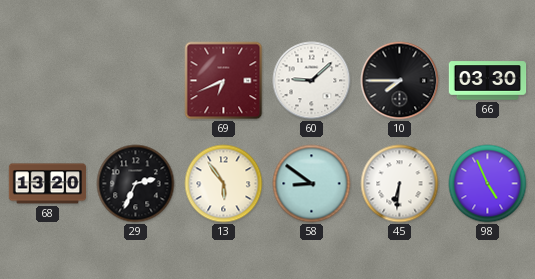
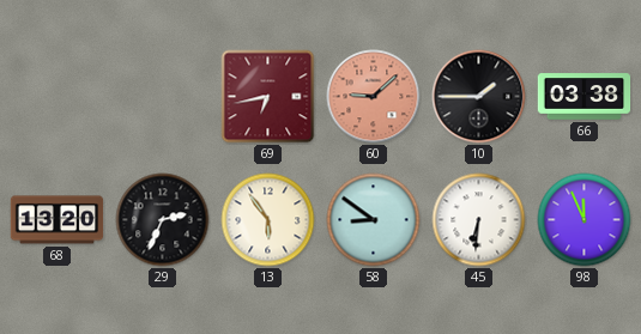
69: 6:41 -> 6:43 (268, 97)
60 dial: white -> salmon (374, 97)
10: 7:45 -> 1:45 (479, 97)
66: 03:30 -> 03:38 (585, 97)
98: 4:56 -> 11:56 (585, 220)
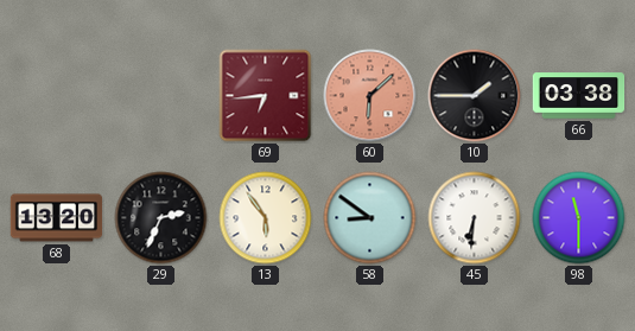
69: 6:43 -> 6:44 (266, 96)
60: 9:08 -> 6:08 (370, 96)
98: 11:56 -> 11:30 (579, 218)
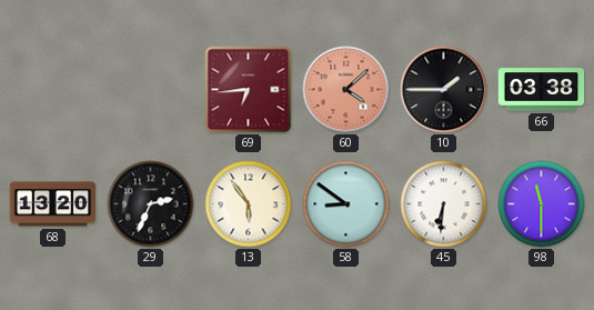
60: 6:08 -> 4:08 (346, 90)
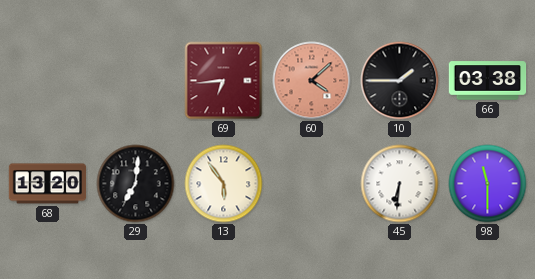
29: 2:34 -> 7:01 (136, 184)
58: 8:51 -> none (346, 204)
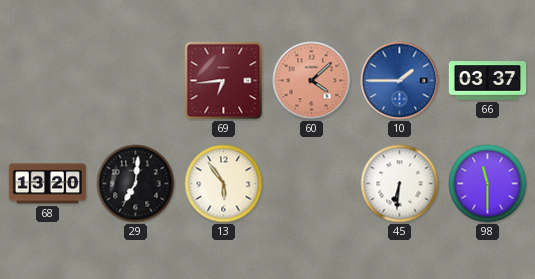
10 dial: black -> blue (400, 81)
66: 03:38 -> 03:37 (488, 81)
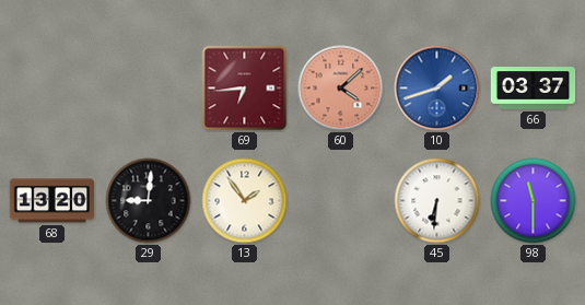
10: 1:45 -> 1:42 (437, 89)
29: 7:01 -> 9:01 (149, 201)
13: 5:54 -> 1:54 (245, 201)
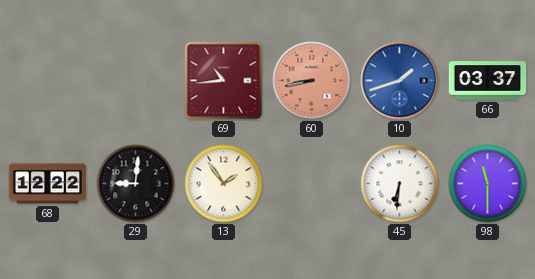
69: 6:44 -> 10:44 (224, 81)
60: 4:08 -> 8:43 (312, 81)
68: 13:20 -> 12:22 (48, 184)
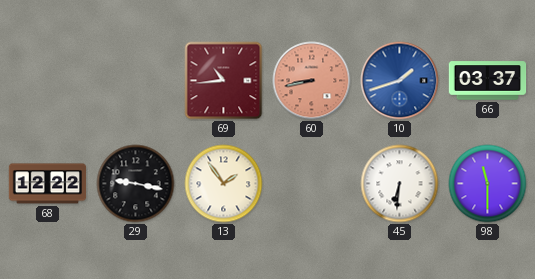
29: 9:01 -> 9:17 (136, 184)
